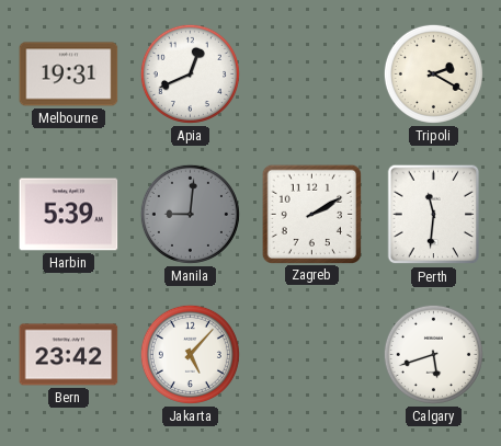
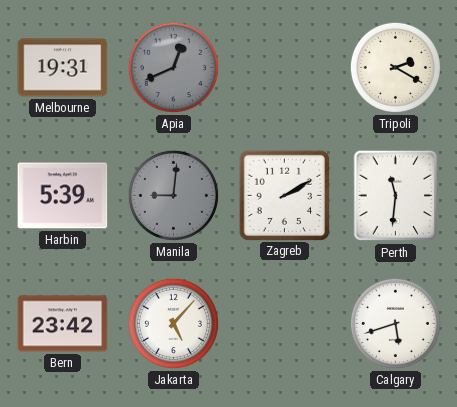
Apia dial: white -> grey (173, 67)
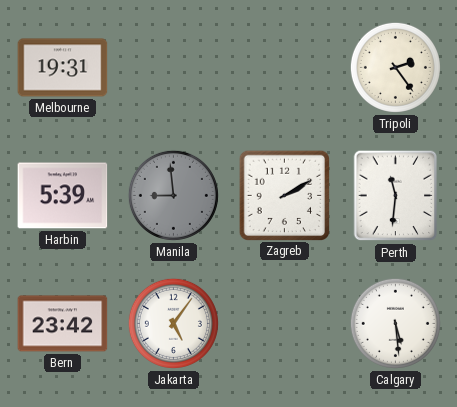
Apia: 12:41 -> none (173, 67)
Tripoli: 2:20 -> 2:24 (395, 67)
Manila: 9:01 -> 8:59 (173, 195)
Jakarta: 5:07 -> 5:06 (173, 323)
Calgary: 5:42 -> 5:29 (395, 323)
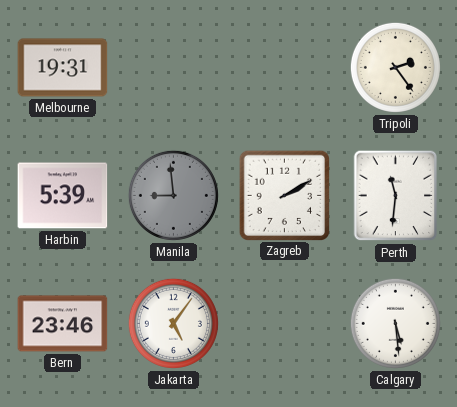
Bern: 23:42 -> 23:46 (63, 324)
